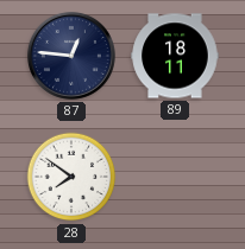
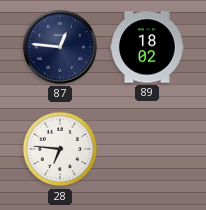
89: 18:11 -> 18:02 (147, 47)
28: 7:51 -> 6:46 (60, 149)
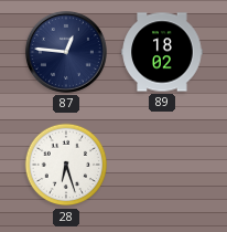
28: 6:46 -> 6:27 (66, 165)
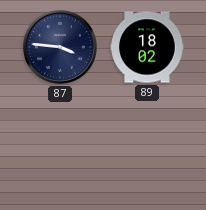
87: 12:46 -> 3:46 (60, 47)
28: 6:27 -> none (66, 165)
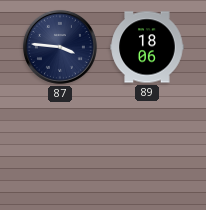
89: 18:02 -> 18:06 (147, 47)
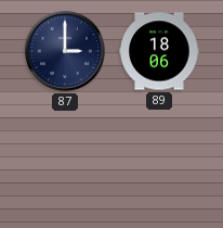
87: 3:46 -> 3:00 (65, 51)
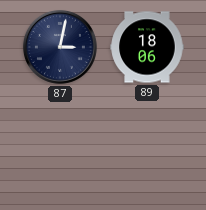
87: 3:00 -> 3:02 (60, 47)
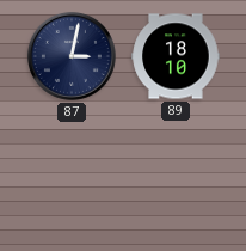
89: 18:06 -> 18:10 (176, 56)
